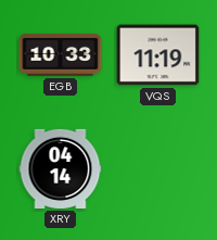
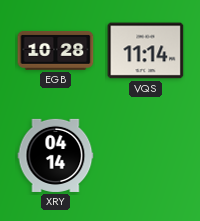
EGB: 10:33 -> 10:28 (56, 50)
VQS: 11:19 -> 11:14 (146, 51)
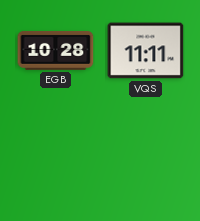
VQS: 11:14 -> 11:11 (146, 51)
XRY: 04:14 -> none (56, 155)
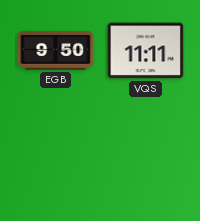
EGB: 10:28 -> 9:50 (56, 50)
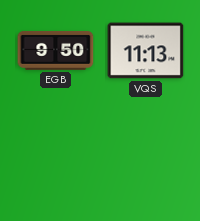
VQS: 11:11 -> 11:13 (146, 51)
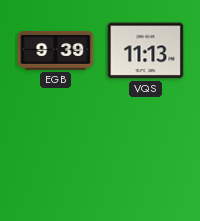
EGB: 9:50 -> 9:39 (56, 50)
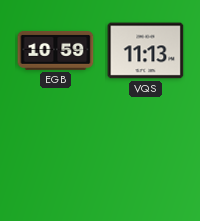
EGB: 9:39 -> 10:59 (56, 50)
